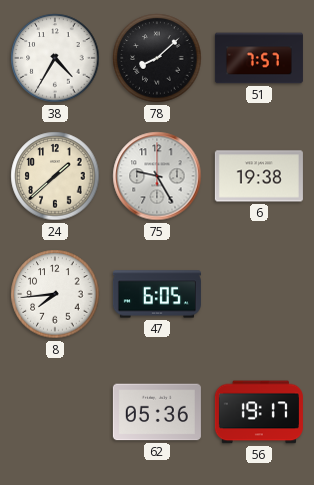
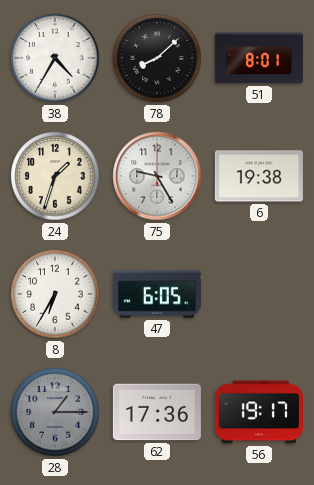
51: 7:57 -> 8:01 (259, 58)
24: 1:38 -> 1:33 (55, 176)
8: 7:44 -> 6:35 (55, 294)
28: none -> 1:15 (55, 412)
62: 05:36 -> 17:36 (157, 412)
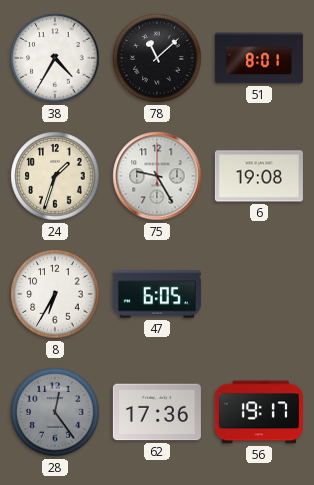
78: 8:08 -> 11:08 (157, 58)
6: 19:38 -> 19:08 (259, 176)
28: 1:15 -> 12:24 (55, 412)
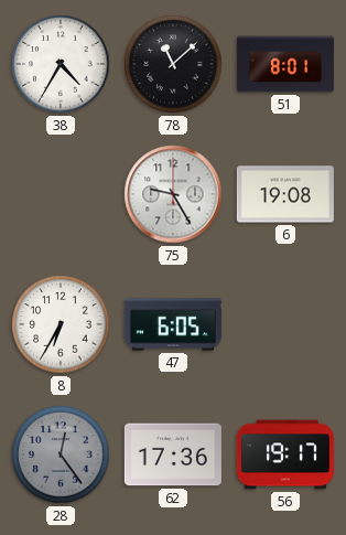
24: 1:33 -> none (55, 176)
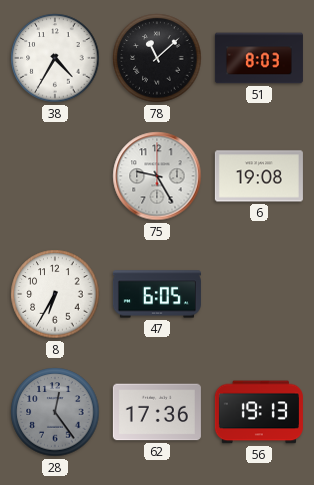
51: 8:01 -> 8:03 (259, 58)
56: 19:17 -> 19:13 (259, 412)
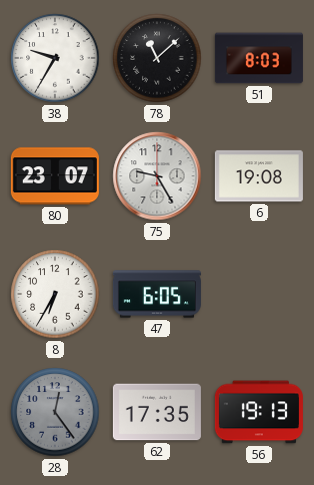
38: 4:35 -> 9:35 (55, 58)
80: none -> 23:07 (55, 176)
62: 17:36 -> 17:35 (157, 412)
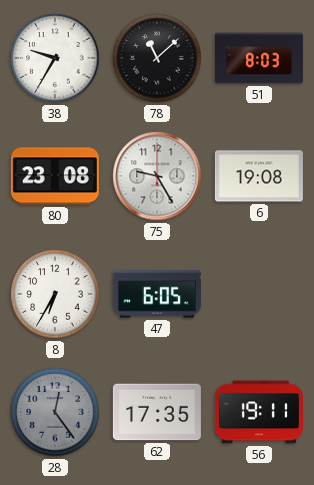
80: 23:07 -> 23:08 (55, 176)
56: 19:13 -> 19:11 (259, 412)
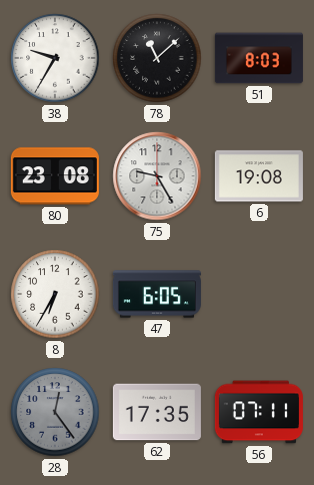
56: 19:11 -> 07:11 (259, 412)
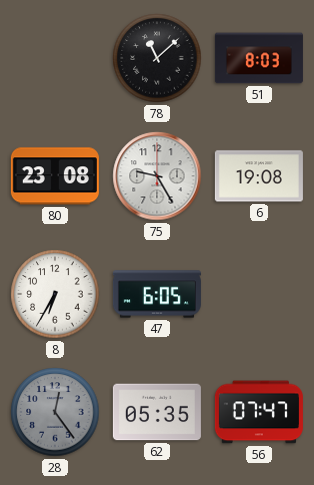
38: 9:35 -> none (55, 58)
62: 17:35 -> 05:35 (157, 412)
56: 07:11 -> 07:47 (259, 412)
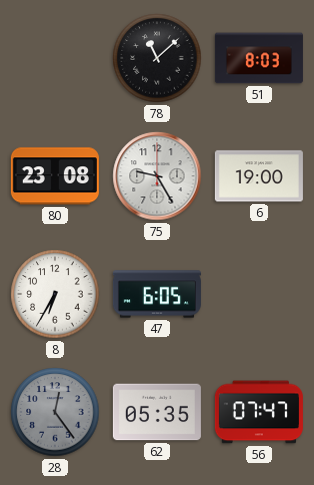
6: 19:08 -> 19:00 (259, 176)
